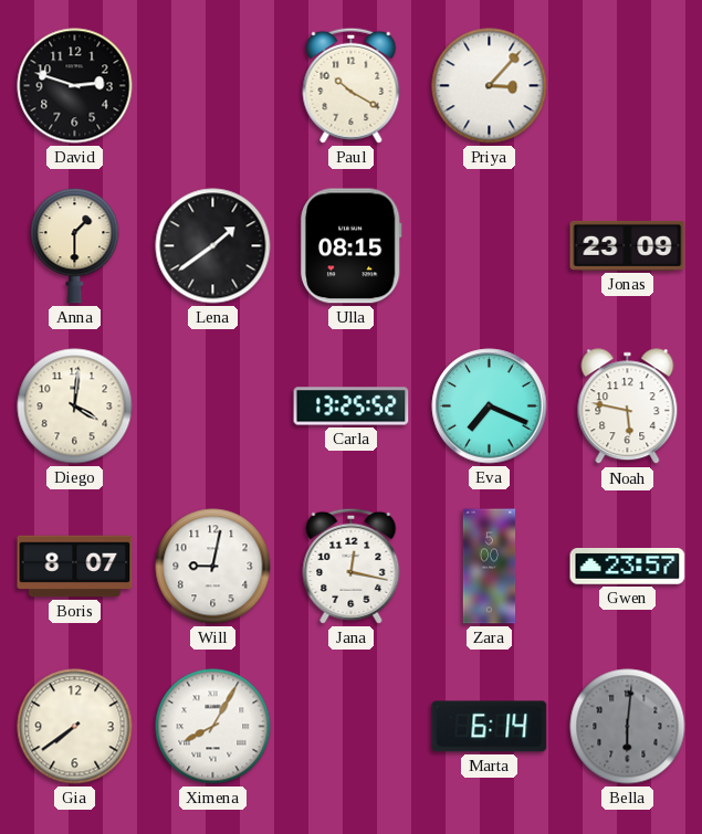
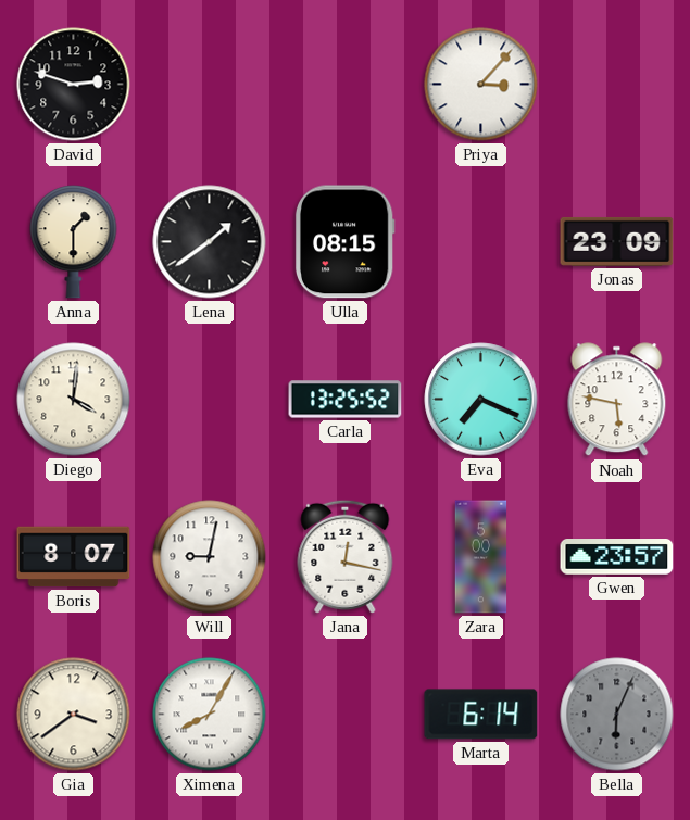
Paul: 10:20 -> none (352, 85)
Gia: 7:39 -> 3:39 (74, 715)
Bella: 6:01 -> 6:04 (617, 715)
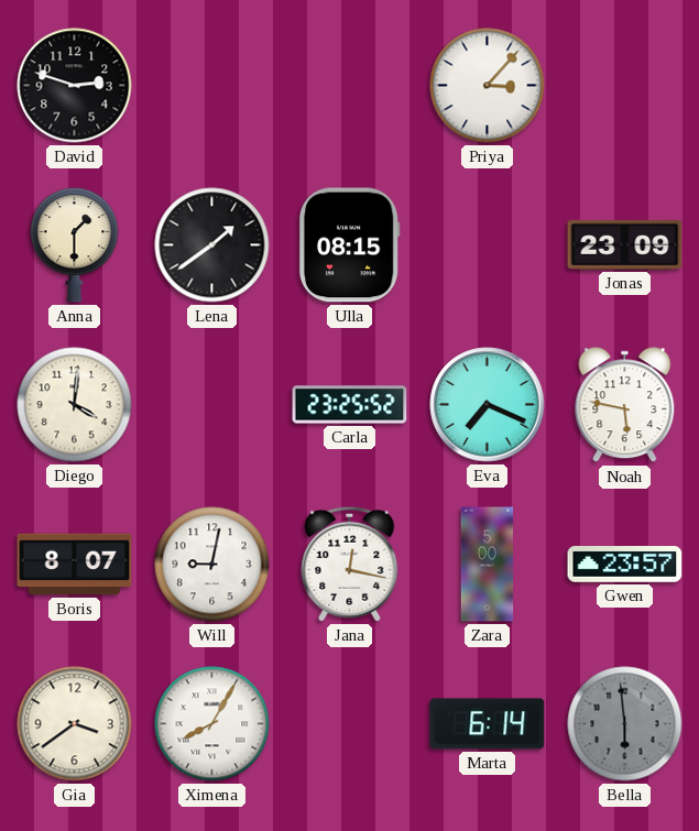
Carla: 13:25 -> 23:25 (350, 405)
Bella: 6:04 -> 5:59 (625, 724)
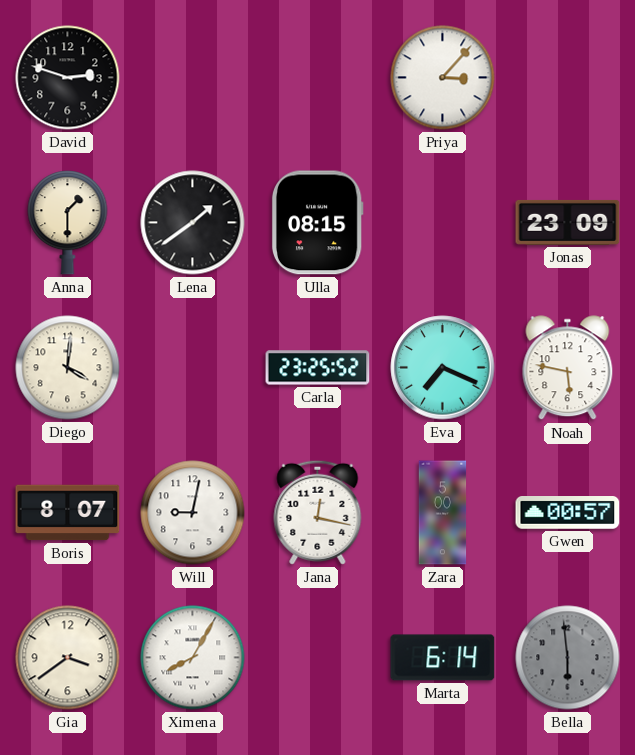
Gwen: 23:57 -> 00:57 (568, 513)
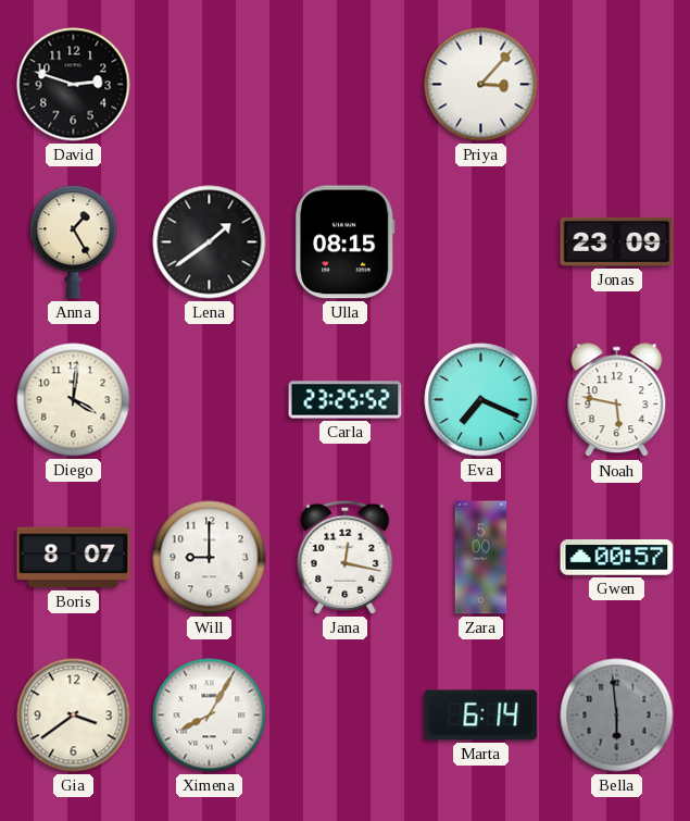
Anna: 1:30 -> 1:25 (74, 242)
Will: 9:02 -> 9:00 (210, 558)
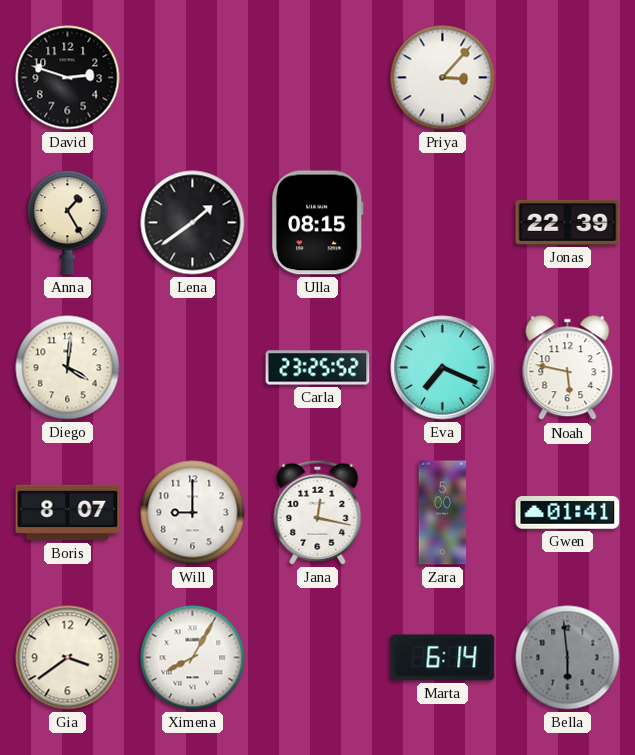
Jonas: 23:09 -> 22:39 (568, 222)
Gwen: 00:57 -> 01:41 (568, 513)
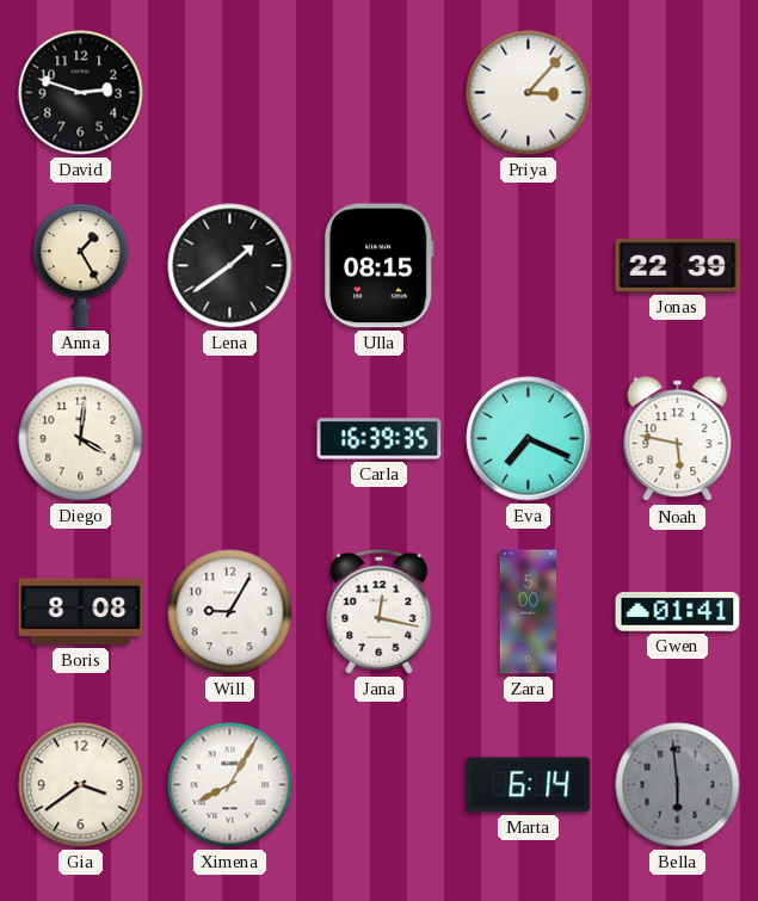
Carla: 23:25 -> 16:39 (380, 439)
Boris: 8:07 -> 8:08 (81, 612)
Will: 9:00 -> 9:05 (230, 612)
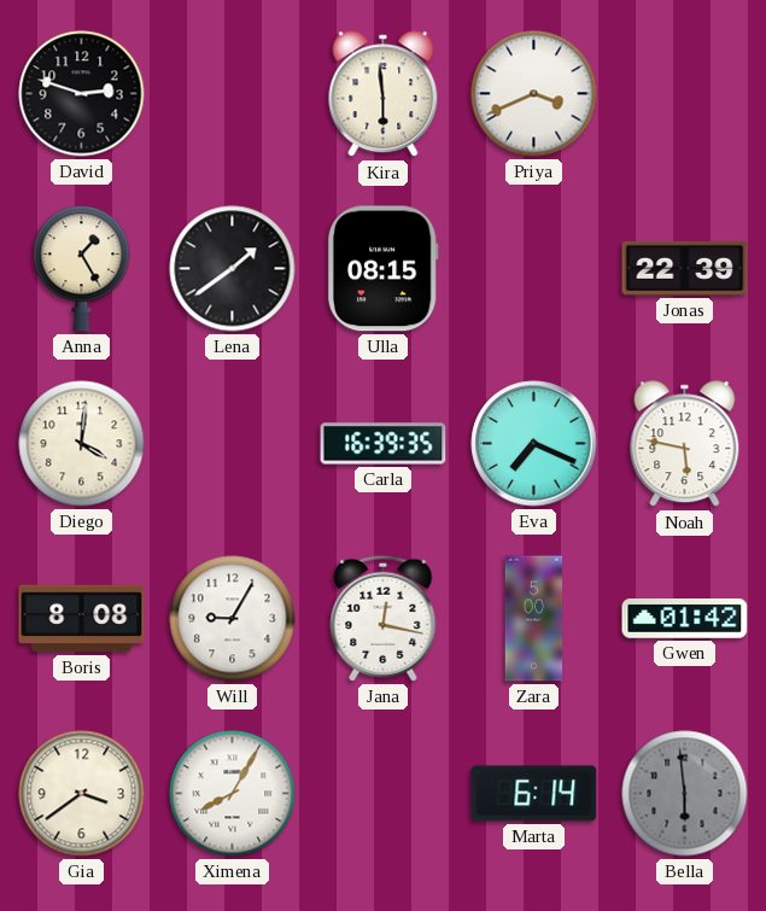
Kira: none -> 5:59 (384, 94)
Priya: 3:07 -> 3:41 (534, 94)
Gwen: 01:41 -> 01:42 (685, 619)
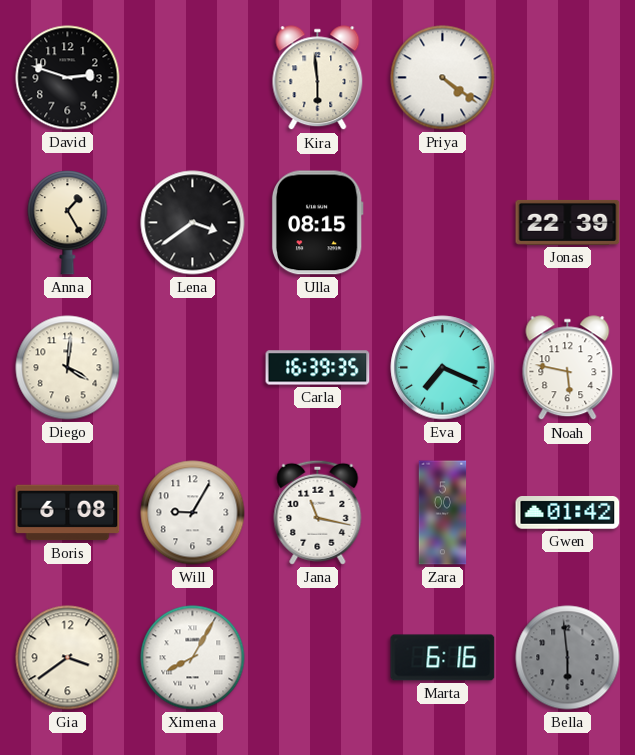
Priya: 3:41 -> 4:21 (443, 78)
Lena: 1:39 -> 3:39 (193, 223)
Boris: 8:08 -> 6:08 (68, 513)
Jana: 12:17 -> 11:17 (318, 512)
Marta: 6:14 -> 6:16 (443, 658)
